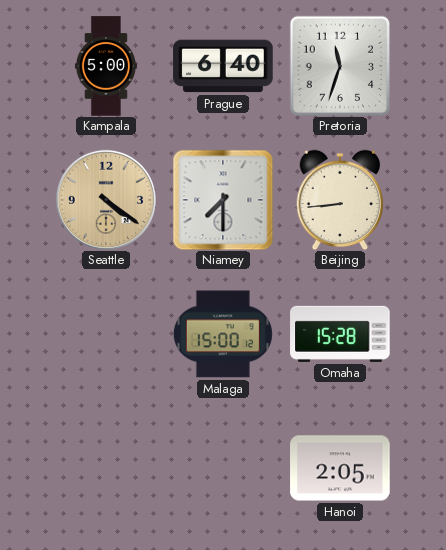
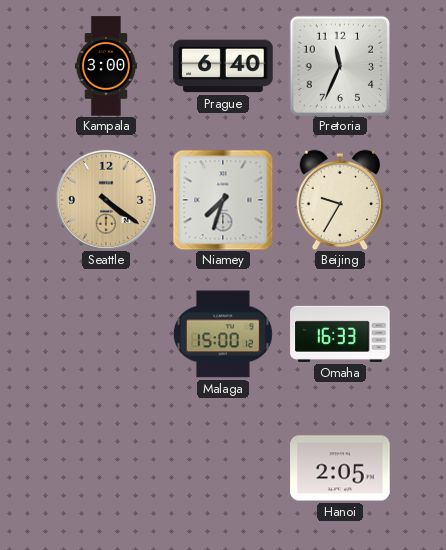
Kampala: 5:00 -> 3:00 (106, 66)
Pretoria: 11:33 -> 11:34 (340, 66)
Niamey: 7:30 -> 7:33 (223, 200)
Beijing: 8:44 -> 9:35 (340, 200)
Omaha: 15:28 -> 16:33 (340, 334)
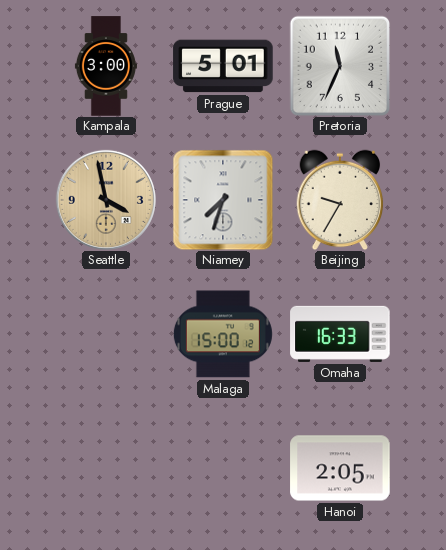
Prague: 6:40 -> 5:01 (223, 66)
Seattle: 4:21 -> 3:58 (106, 200)
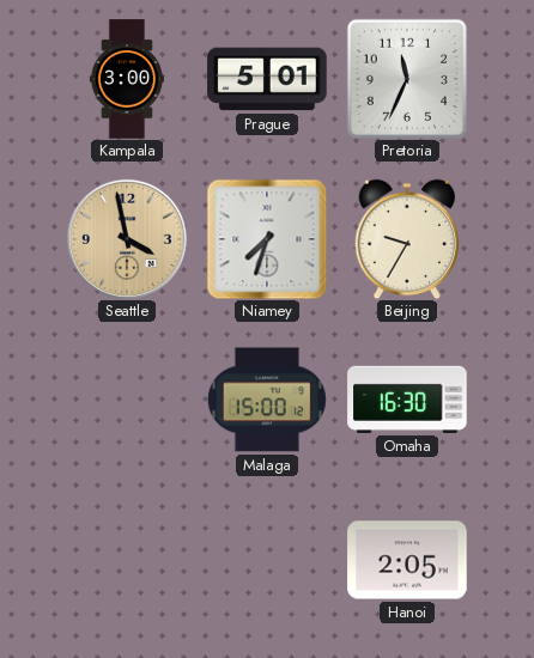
Omaha: 16:33 -> 16:30 (407, 400)
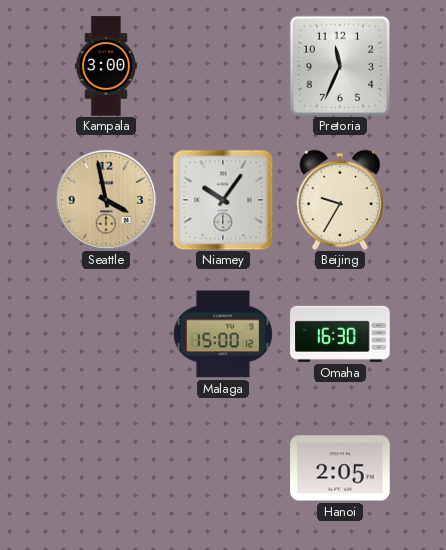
Prague: 5:01 -> none (267, 79)
Niamey: 7:33 -> 10:06 (223, 200)
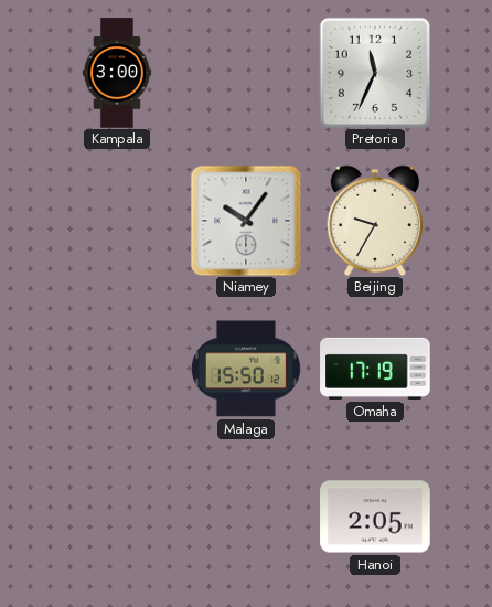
Seattle: 3:58 -> none (106, 200)
Malaga: 15:00 -> 15:50 (246, 369)
Omaha: 16:30 -> 17:19 (375, 369)
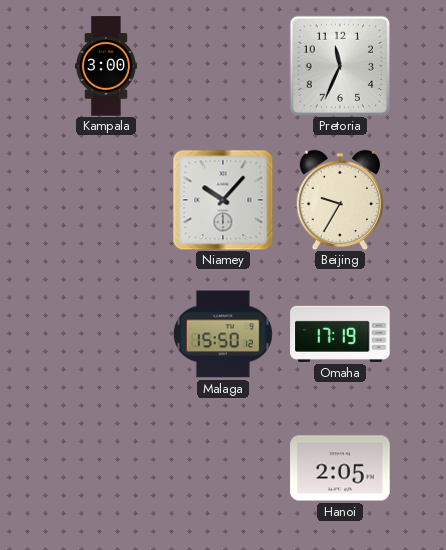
Niamey: 10:06 -> 10:07 (223, 200)
